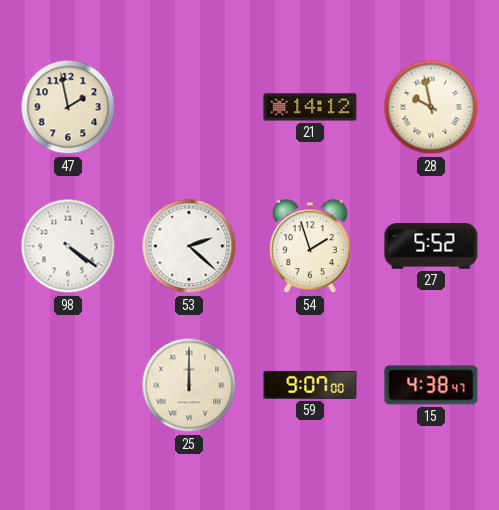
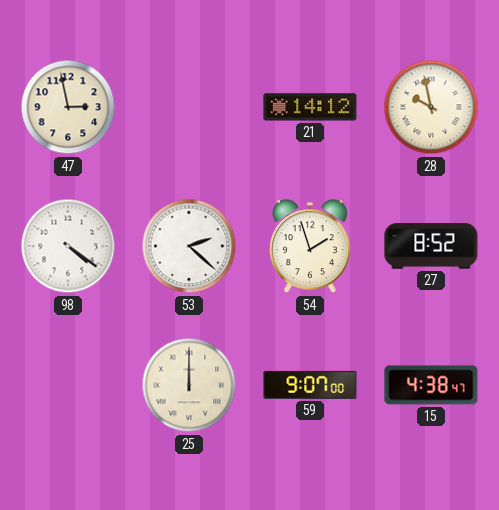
47: 1:58 -> 2:58 (68, 107)
27: 5:52 -> 8:52 (431, 246)
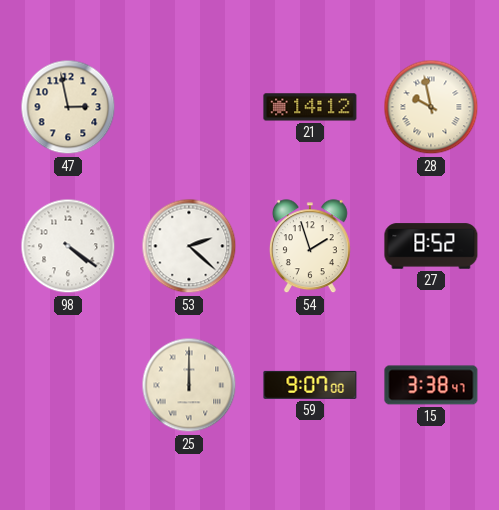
15: 4:38 -> 3:38 (431, 385)
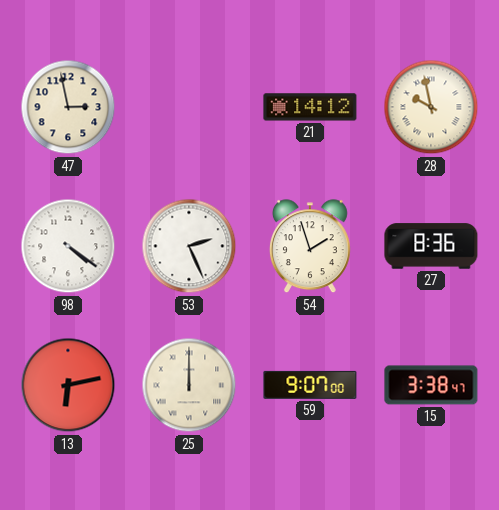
53: 2:22 -> 2:26 (189, 246)
27: 8:52 -> 8:36 (431, 246)
13: none -> 6:13 (68, 385)
